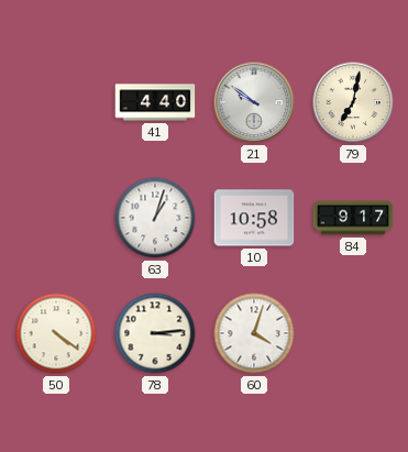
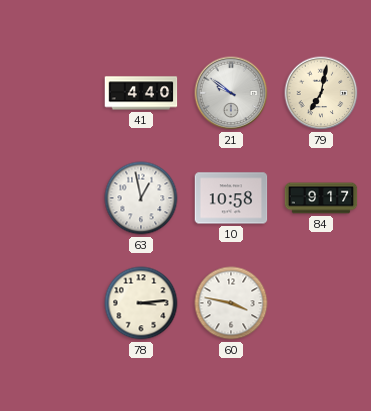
63: 1:03 -> 12:58 (141, 198)
50: 4:21 -> none (56, 333)
60: 4:03 -> 3:47 (231, 303)
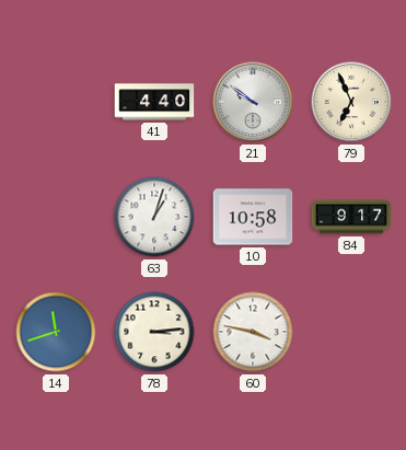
79: 7:02 -> 6:56 (351, 102)
63: 12:58 -> 1:03 (154, 217)
14: none -> 11:42 (56, 332)
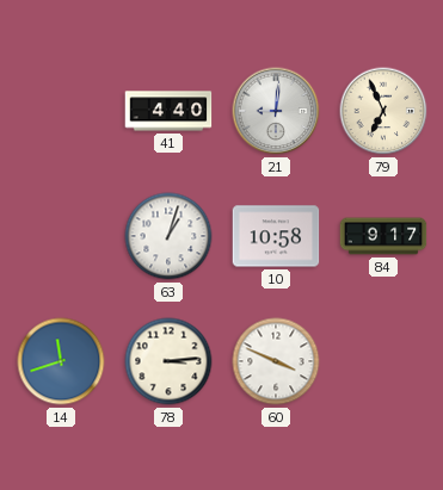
21: 9:51 -> 9:01 (276, 111)
60: 3:47 -> 3:49 (276, 361)
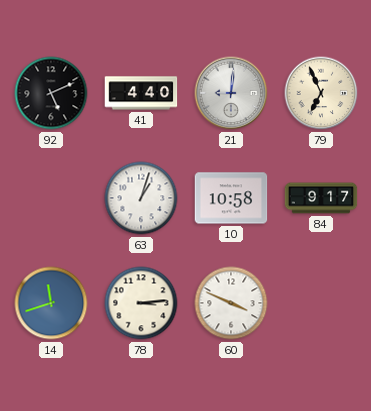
92: none -> 5:11 (51, 93)
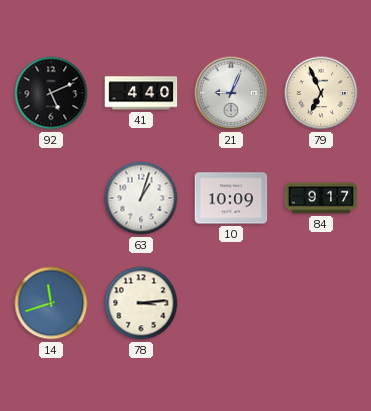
21: 9:01 -> 9:04 (231, 93)
10: 10:58 -> 10:09 (231, 198)
60: 3:49 -> none (231, 303)
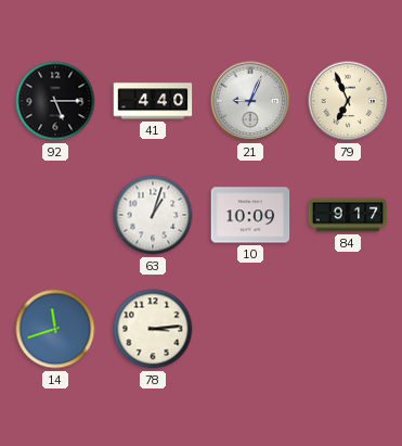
92: 5:11 -> 5:15 (55, 101)
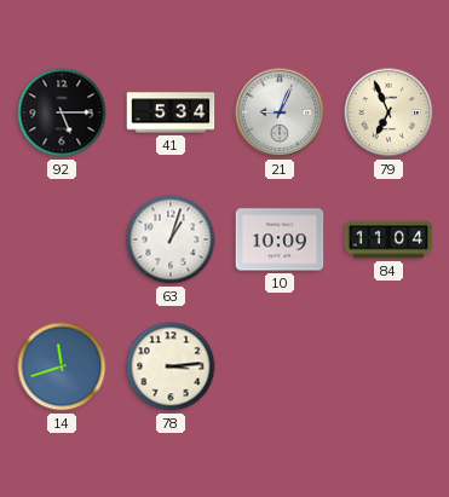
41: 4:40 -> 5:34 (171, 112)
84: 9:17 -> 11:04 (388, 239)
